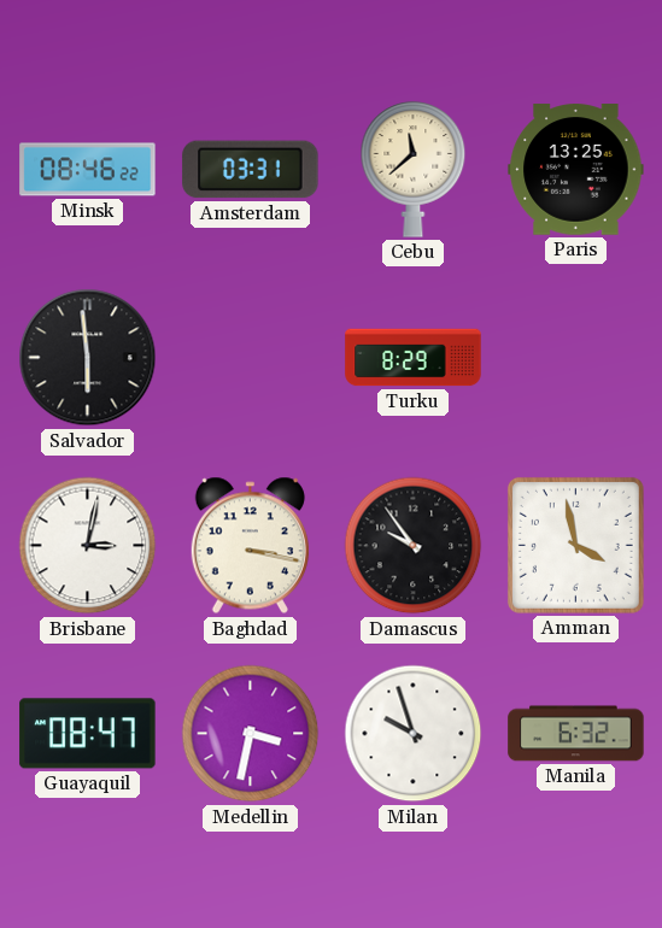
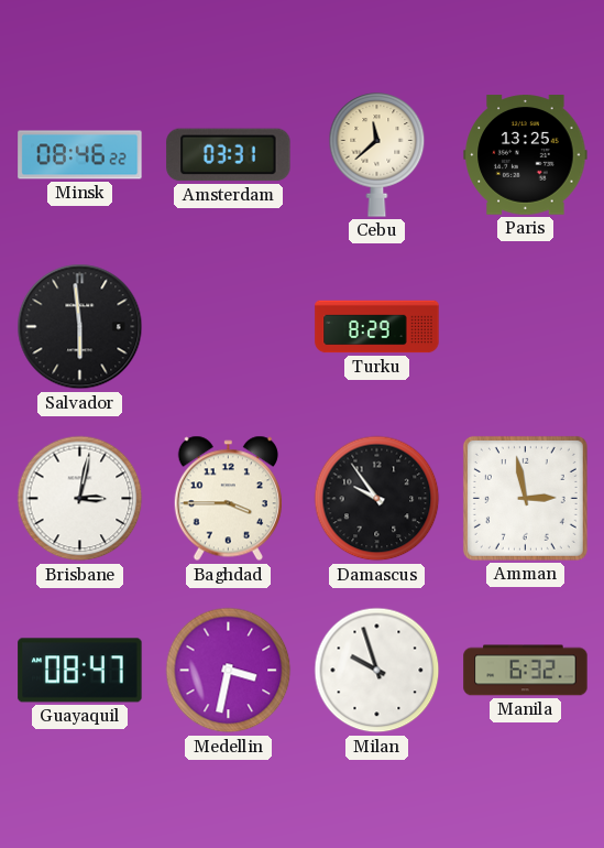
Baghdad: 3:17 -> 3:45 (228, 499)
Amman: 3:58 -> 2:58 (525, 498)
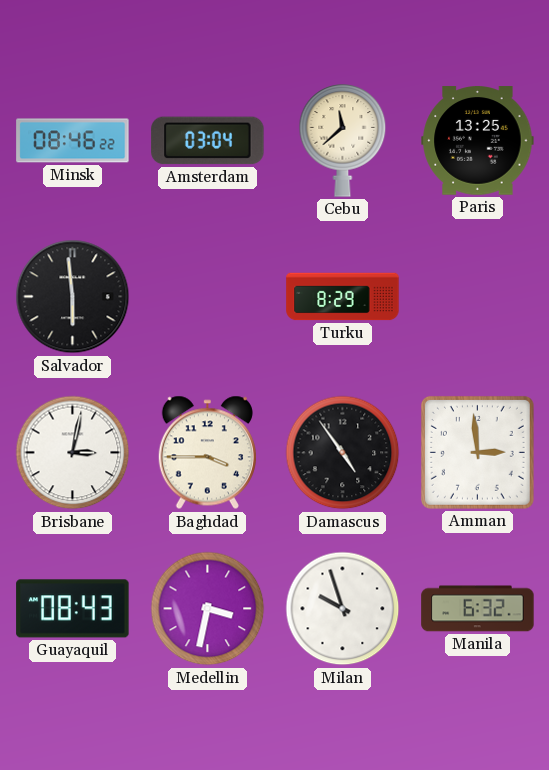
Amsterdam: 03:31 -> 03:04 (208, 141)
Damascus: 9:54 -> 4:54 (343, 453)
Amman: 2:58 -> 2:59 (477, 452)
Guayaquil: 08:47 -> 08:43 (73, 609)
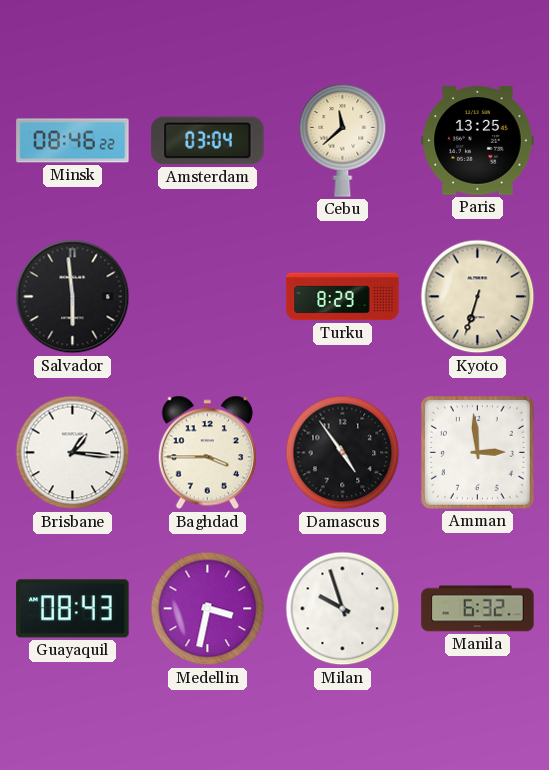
Kyoto: none -> 6:33 (478, 297)
Brisbane: 3:02 -> 1:16 (73, 453)
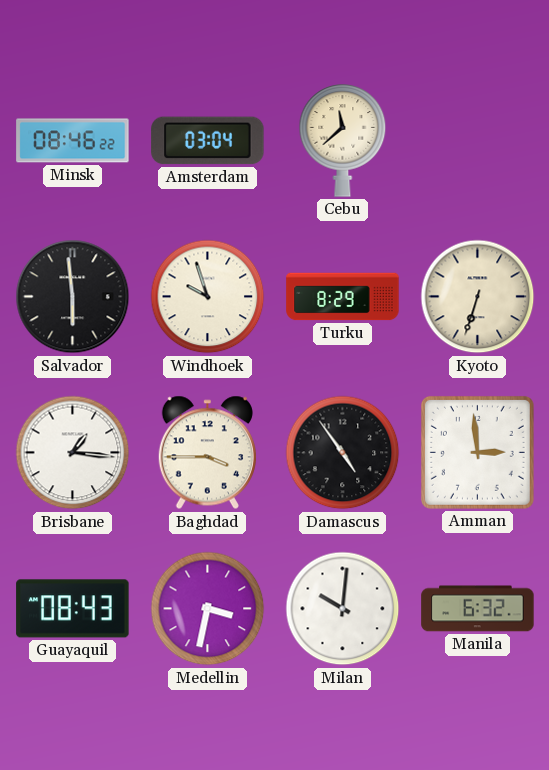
Paris: 13:25 -> none (478, 141)
Windhoek: none -> 9:57 (208, 297)
Milan: 9:57 -> 10:01 (343, 609)
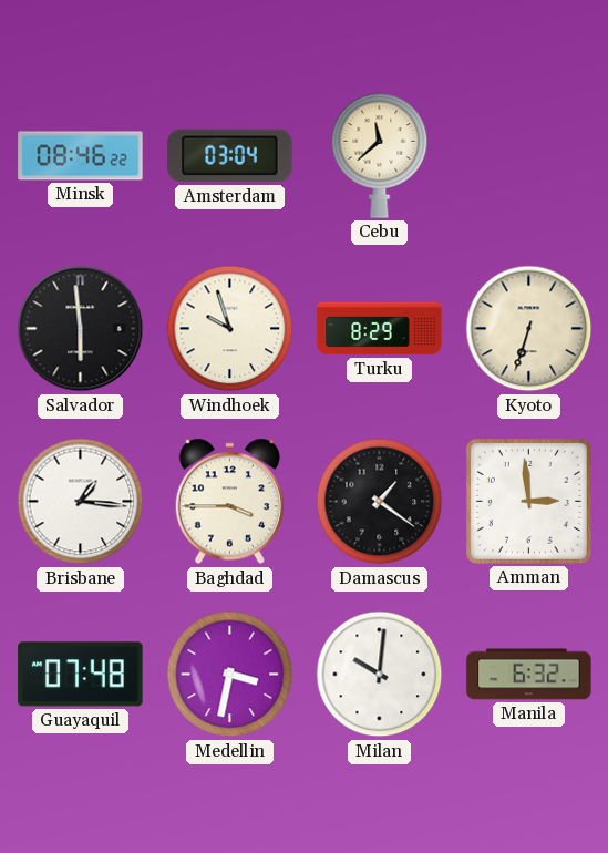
Damascus: 4:54 -> 1:21 (380, 502)
Guayaquil: 08:43 -> 07:48 (81, 675)
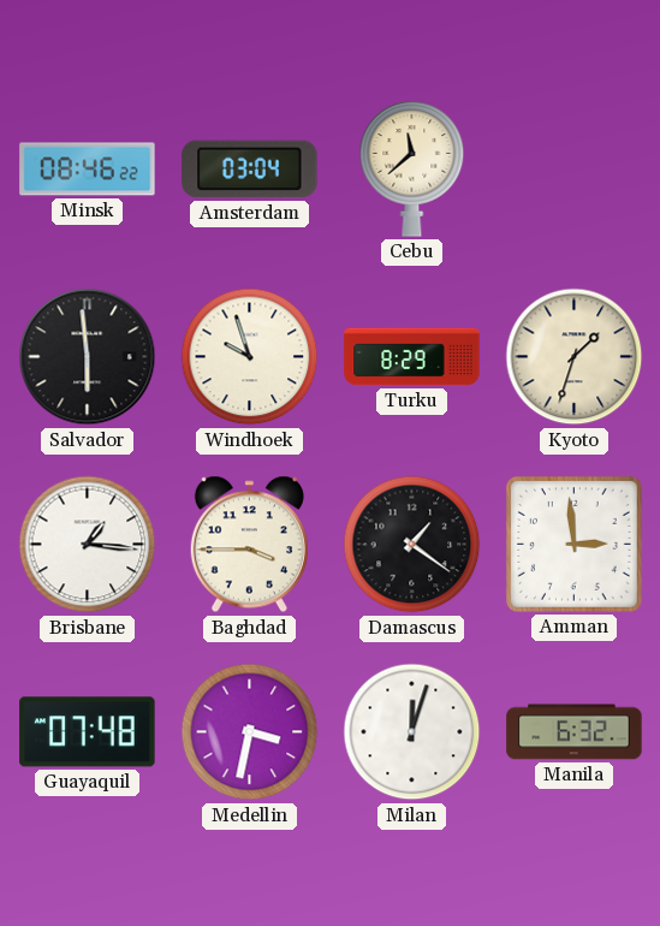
Kyoto: 6:33 -> 1:33 (575, 357)
Milan: 10:01 -> 12:03 (412, 732)
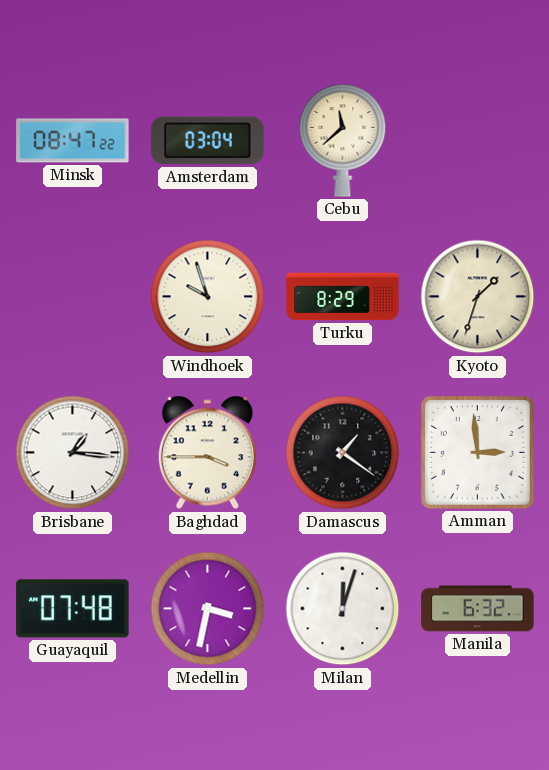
Minsk: 08:46 -> 08:47 (73, 141)
Salvador: 5:59 -> none (88, 357)
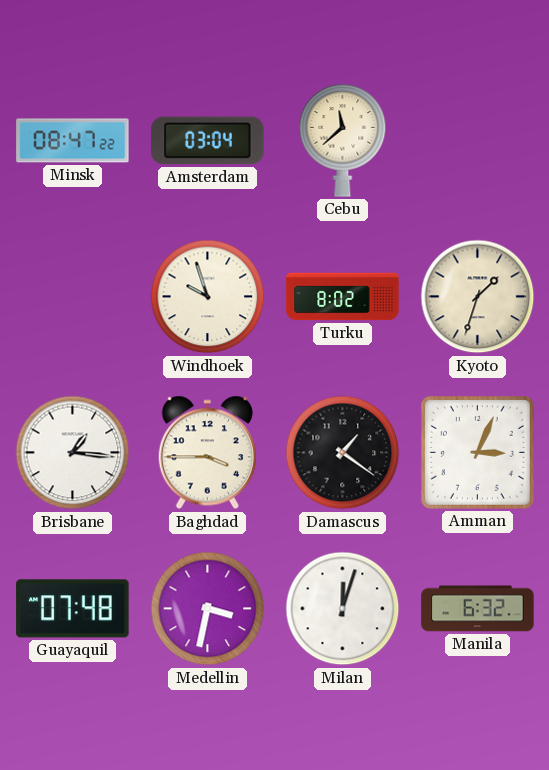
Turku: 8:29 -> 8:02 (343, 297)
Amman: 2:59 -> 3:04 (477, 452)
